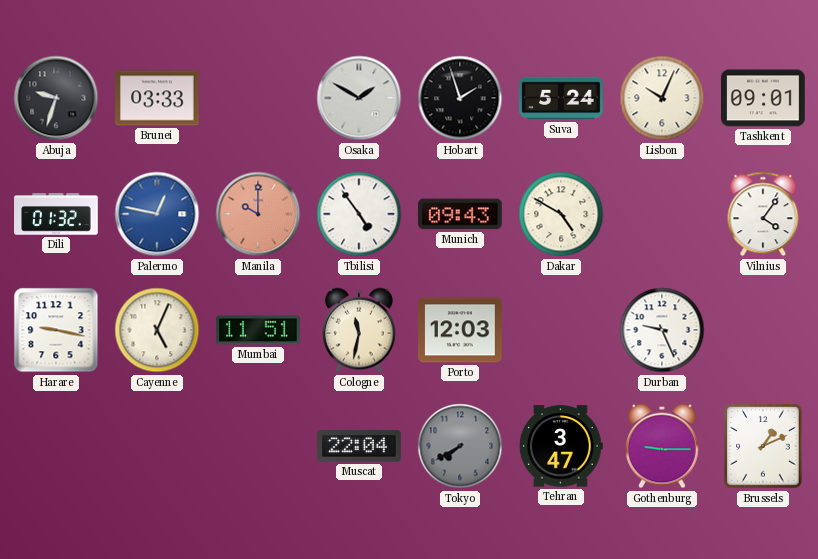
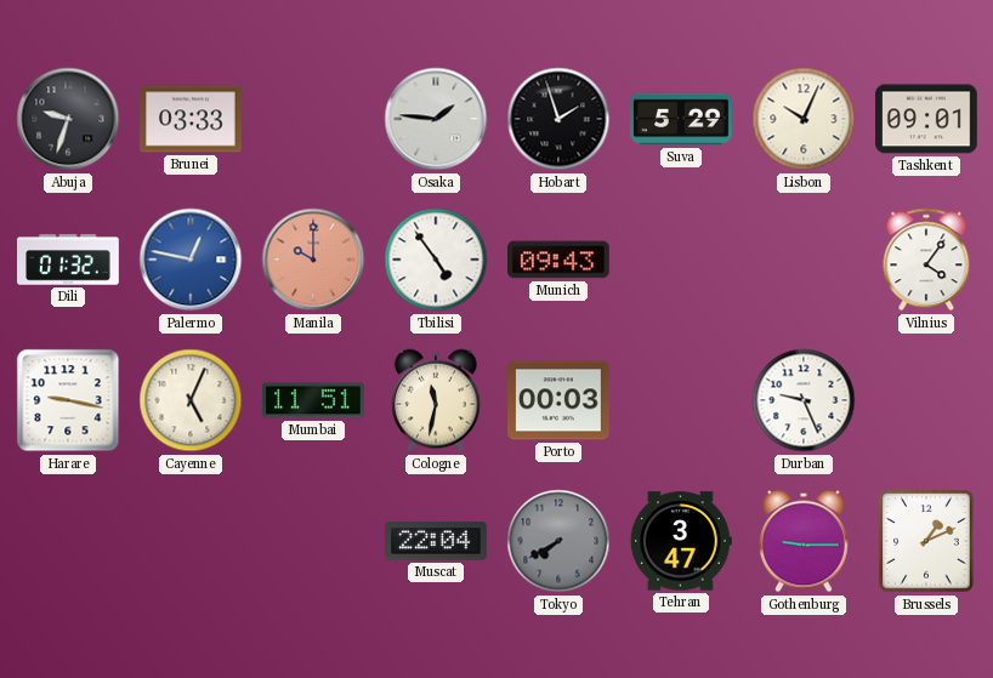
Osaka: 1:50 -> 1:46 (436, 119)
Suva: 5:24 -> 5:29 (681, 119)
Dakar: 4:50 -> none (561, 214)
Porto: 12:03 -> 00:03 (560, 400)
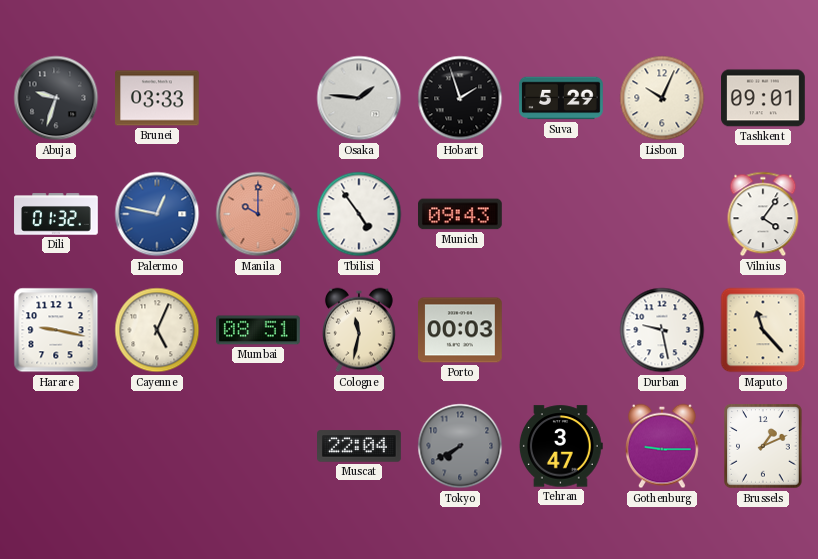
Mumbai: 11:51 -> 08:51 (259, 330)
Durban: 9:26 -> 9:28 (662, 330)
Maputo: none -> 11:23 (763, 330)
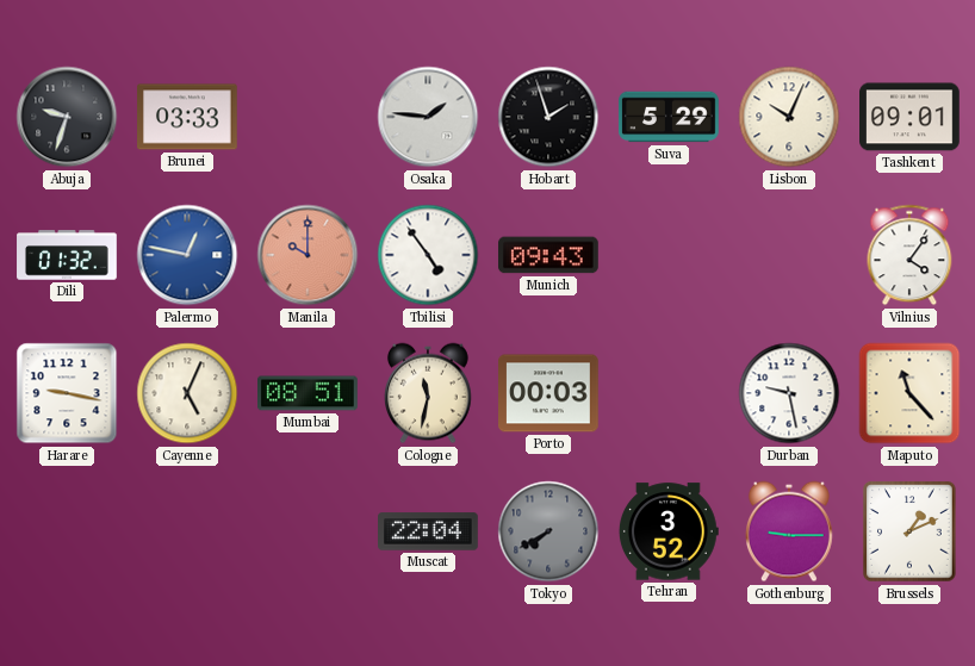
Tehran: 3:47 -> 3:52 (669, 531)
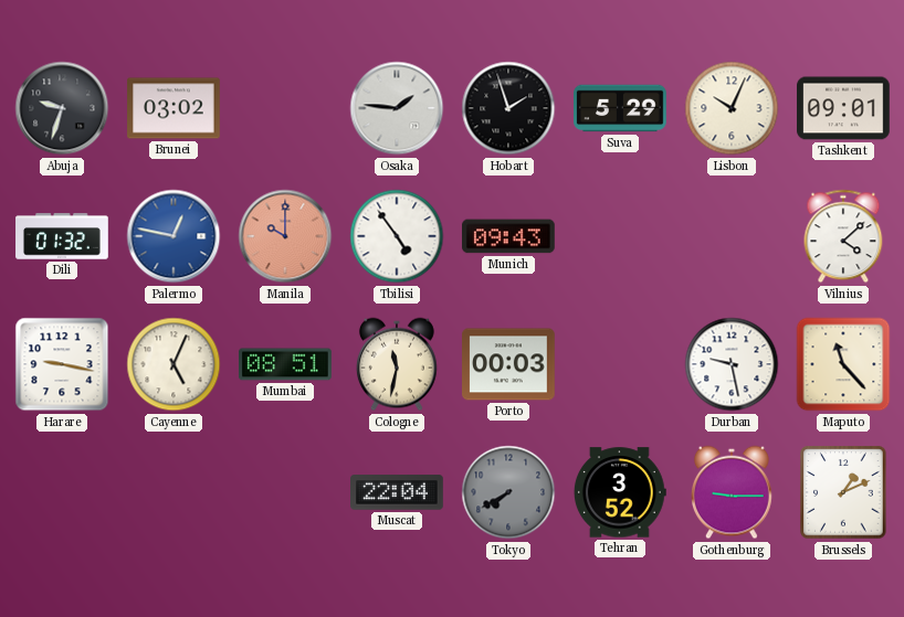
Brunei: 03:33 -> 03:02 (175, 108)
Vilnius: 4:06 -> 4:08 (843, 236)
